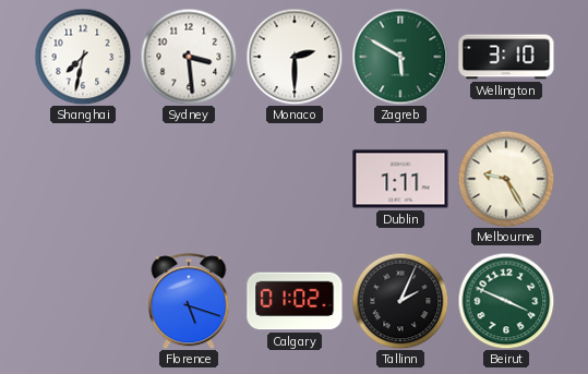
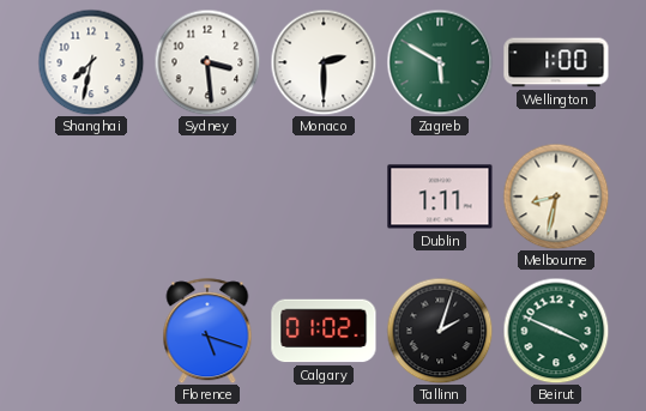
Wellington: 3:10 -> 1:00 (556, 62)
Melbourne: 9:25 -> 8:32 (556, 197)
Tallinn: 2:04 -> 2:03 (440, 331)
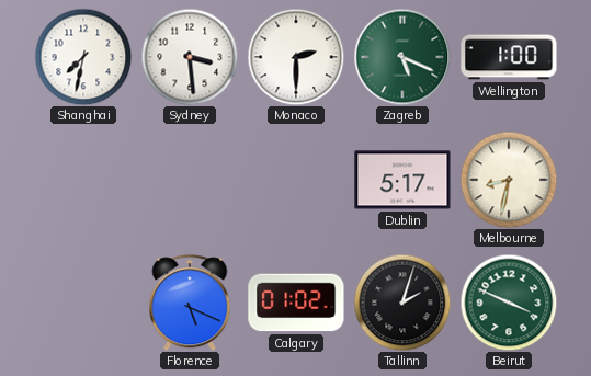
Zagreb: 5:50 -> 5:19 (402, 57)
Dublin: 1:11 -> 5:17 (402, 180)
Florence: 5:18 -> 5:19 (190, 303)
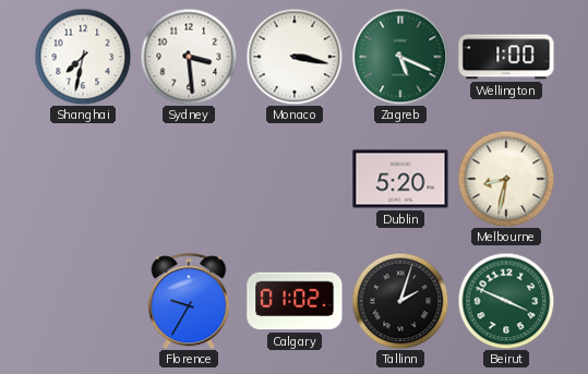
Monaco: 2:30 -> 3:17 (295, 57)
Dublin: 5:17 -> 5:20 (400, 179)
Florence: 5:19 -> 9:35 (189, 301)
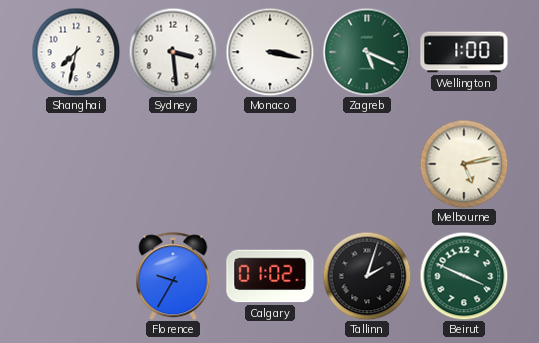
Dublin: 5:20 -> none (400, 179)
Melbourne: 8:32 -> 5:13 (464, 164)
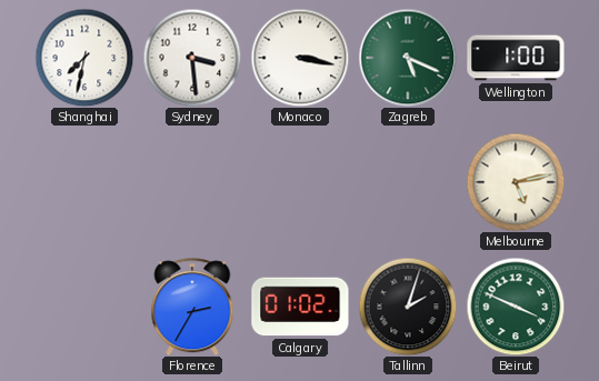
Florence: 9:35 -> 2:35 (192, 307)
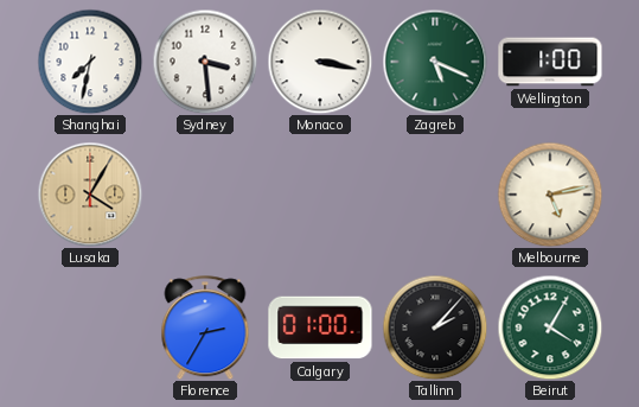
Lusaka: none -> 4:05 (90, 195)
Calgary: 01:02 -> 01:00 (320, 327)
Tallinn: 2:03 -> 2:07 (435, 327)
Beirut: 3:49 -> 4:05 (550, 327)
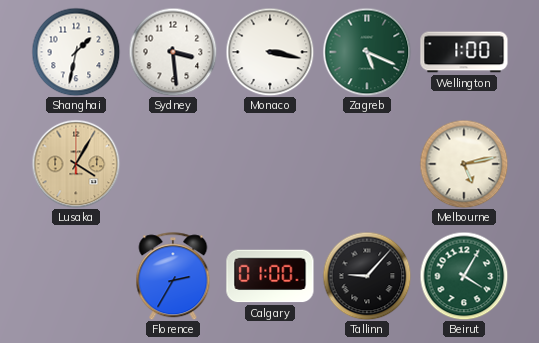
Shanghai: 7:32 -> 1:32 (76, 52)
Tallinn: 2:07 -> 9:07 (367, 276)
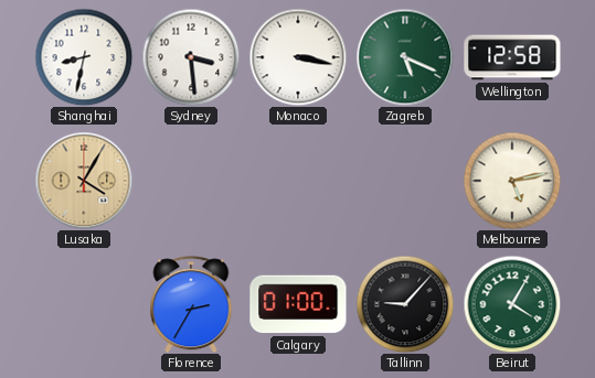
Shanghai: 1:32 -> 8:32 (84, 57)
Wellington: 1:00 -> 12:58 (512, 57)
